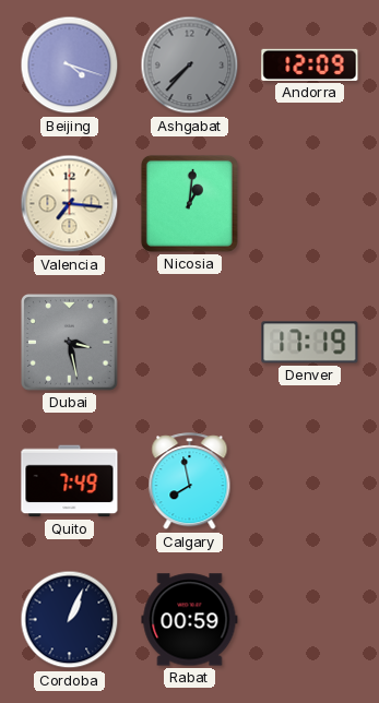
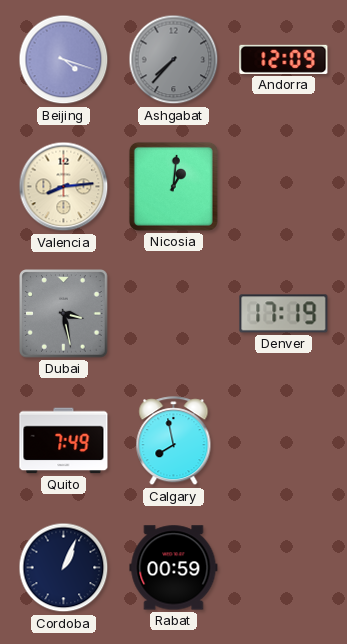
Valencia: 7:16 -> 8:14 (64, 187)
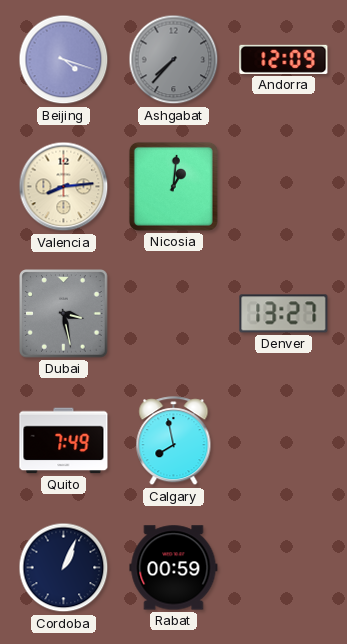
Denver: 17:19 -> 13:27 (284, 314)
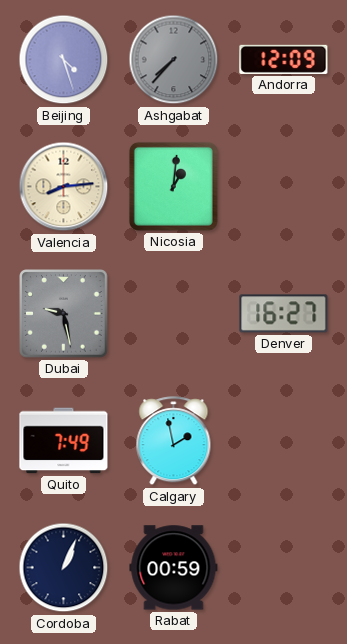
Beijing: 4:18 -> 4:27 (64, 60)
Dubai: 3:28 -> 9:28 (64, 314)
Denver: 13:27 -> 16:27 (284, 314)
Calgary: 7:58 -> 1:58 (174, 441)
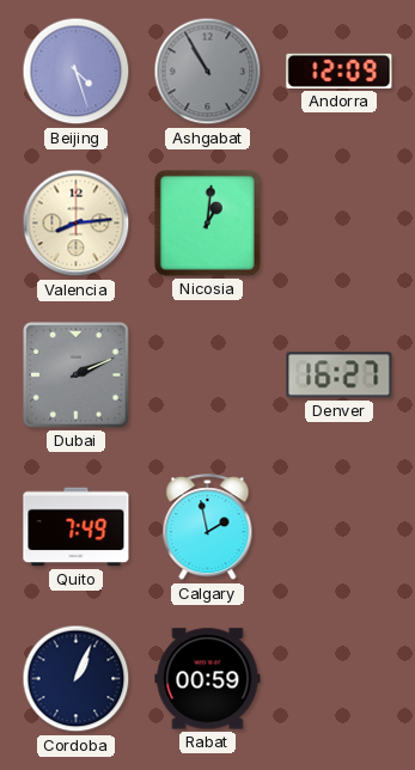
Ashgabat: 7:37 -> 10:55 (208, 72)
Dubai: 9:28 -> 2:11 (77, 375)
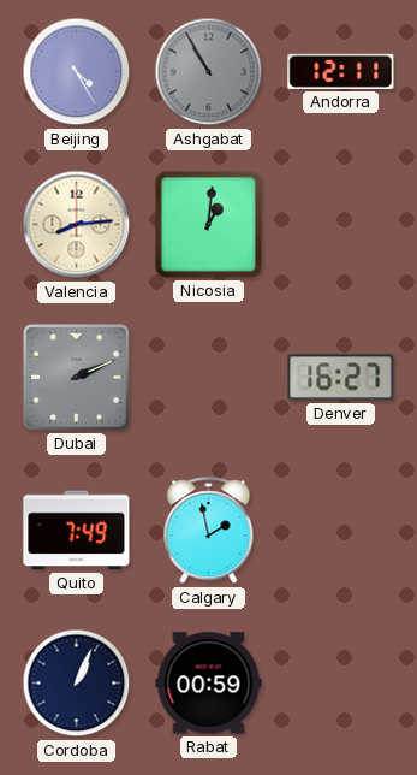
Beijing: 4:27 -> 4:25 (77, 72)
Andorra: 12:09 -> 12:11 (341, 71)
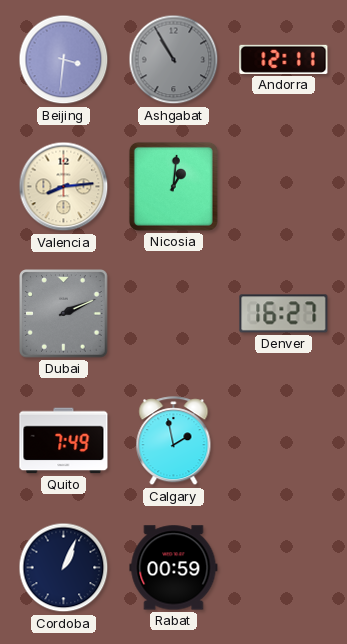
Beijing: 4:25 -> 3:31 (64, 60)
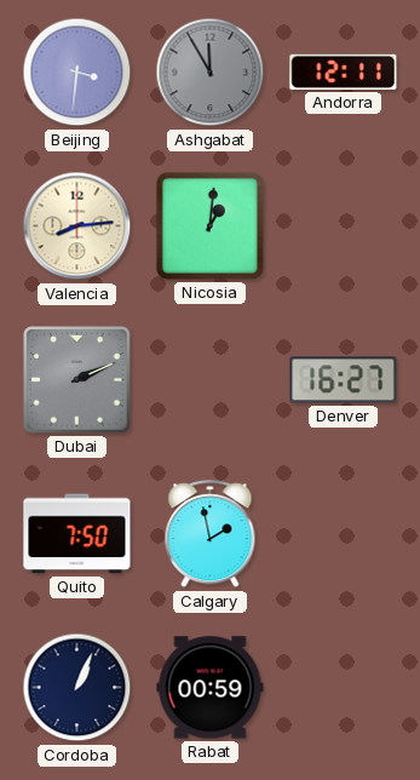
Ashgabat: 10:55 -> 11:55 (211, 73)
Quito: 7:49 -> 7:50 (77, 534)
